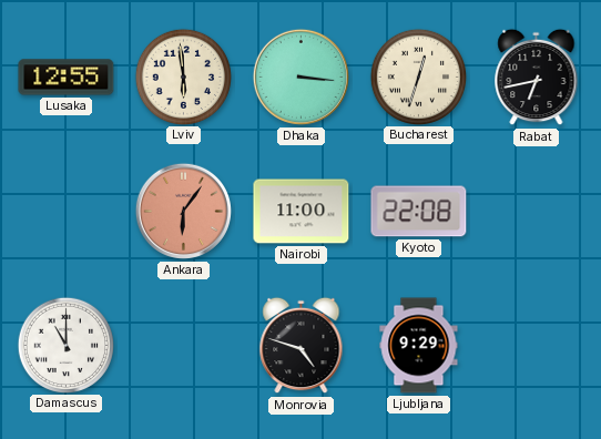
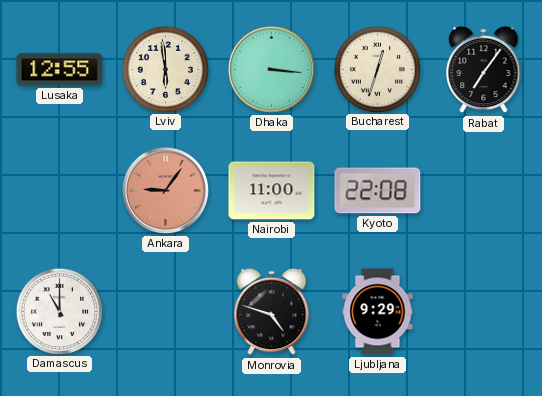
Rabat: 6:43 -> 7:06 (484, 70)
Ankara: 6:06 -> 9:06 (165, 190)
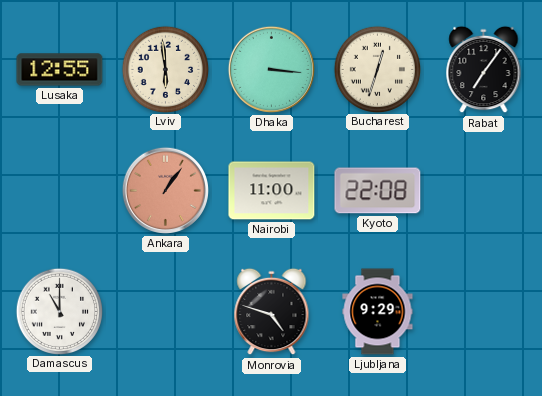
Ankara: 9:06 -> 1:06 (165, 190)
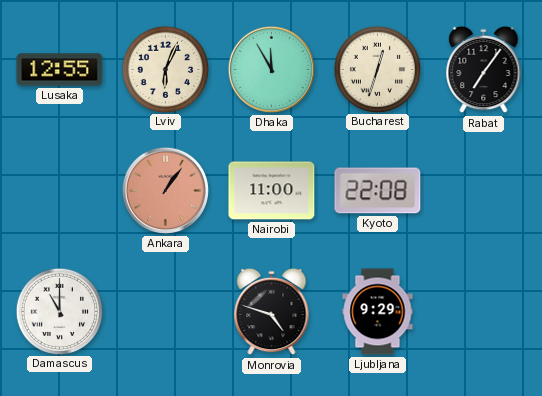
Lviv: 5:59 -> 6:04 (165, 69)
Dhaka: 3:16 -> 11:55 (271, 69)
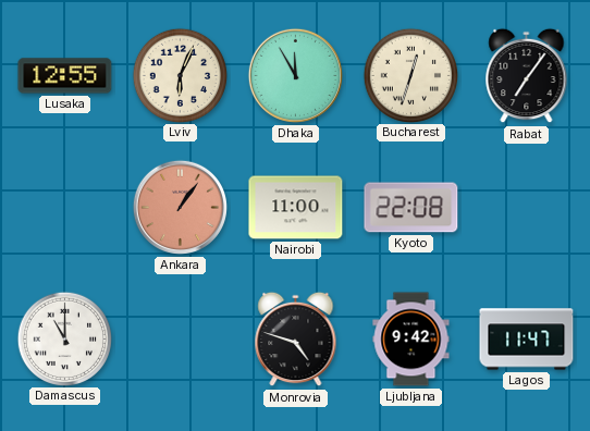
Ljubljana: 9:29 -> 9:42 (411, 340)
Lagos: none -> 11:47 (527, 340)
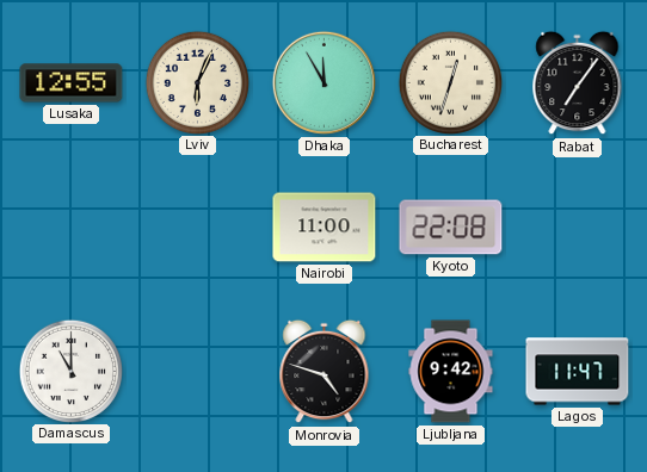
Ankara: 1:06 -> none (180, 207)
